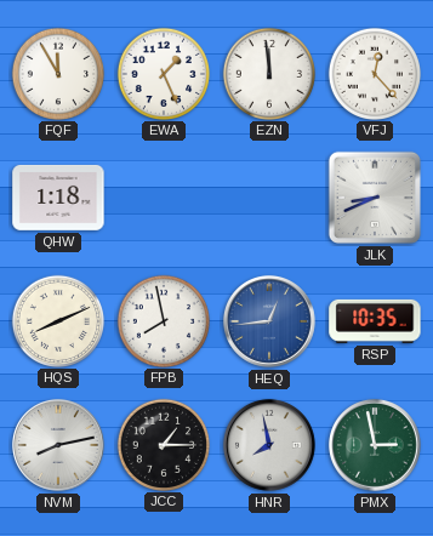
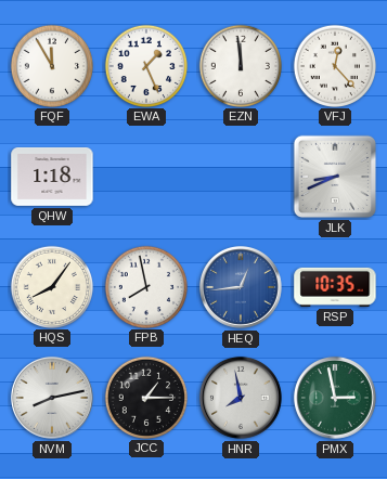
HQS: 8:11 -> 8:06 (51, 286)
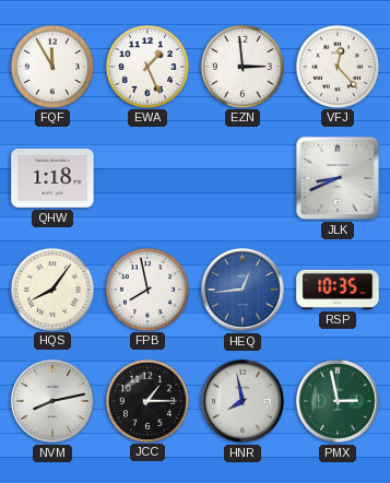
EZN: 11:59 -> 2:59 (241, 66)
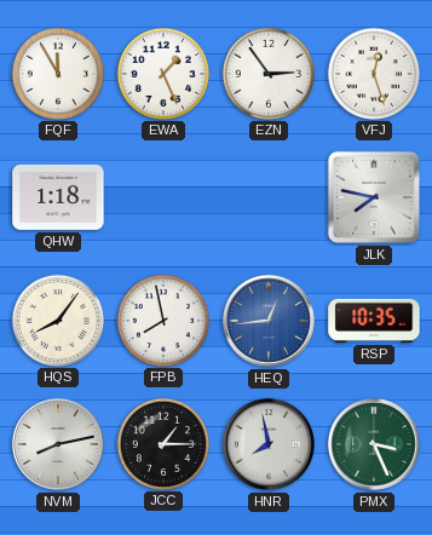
EZN: 2:59 -> 2:54 (267, 73)
VFJ: 12:23 -> 12:27 (373, 73)
JLK: 8:41 -> 7:47 (374, 197)
PMX: 2:58 -> 3:26 (374, 444)
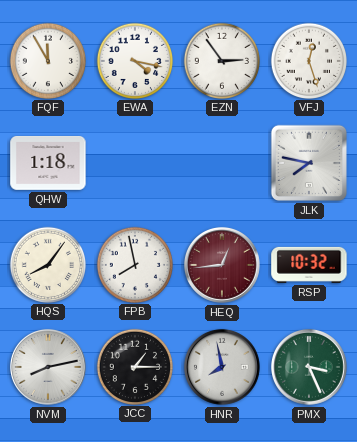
EWA: 1:26 -> 4:17 (134, 60)
HEQ dial: blue -> burgundy (222, 265)
RSP: 10:35 -> 10:32 (309, 265)
